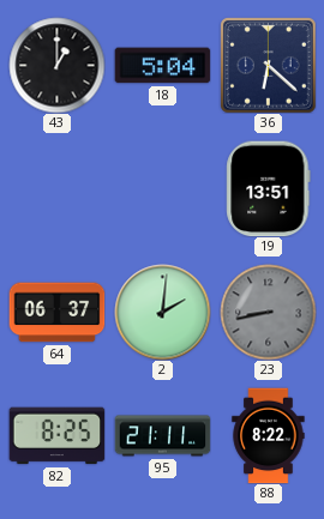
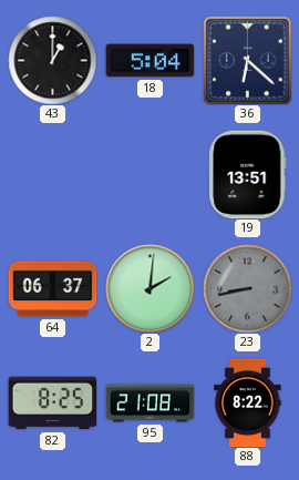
95: 21:11 -> 21:08 (149, 404)
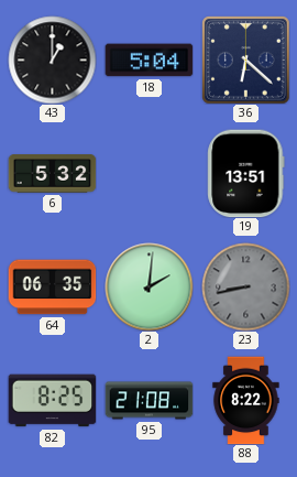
6: none -> 5:32 (52, 174)
64: 06:37 -> 06:35 (52, 288)
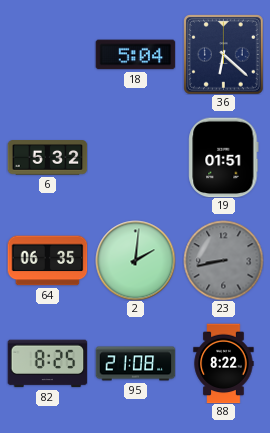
43: 1:00 -> none (52, 59)
19: 13:51 -> 01:51 (224, 157)
